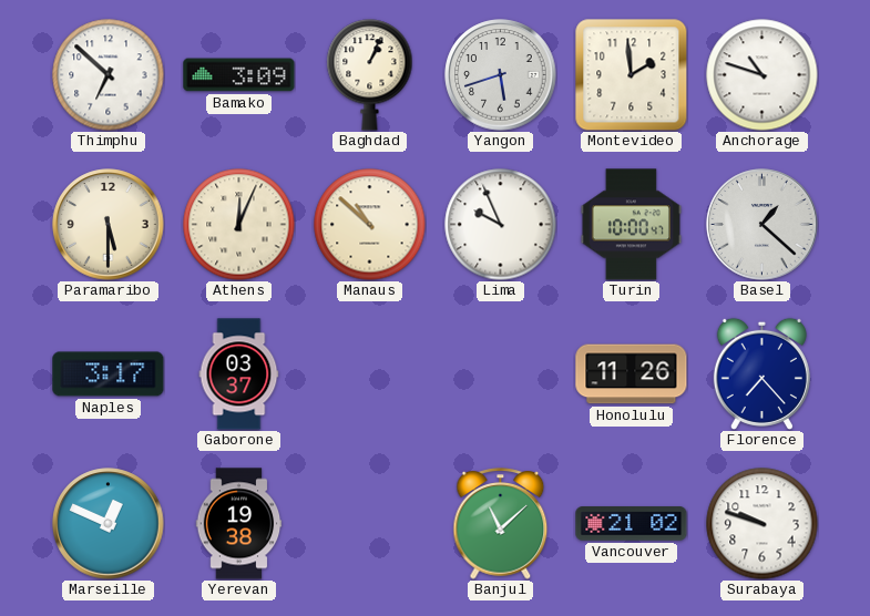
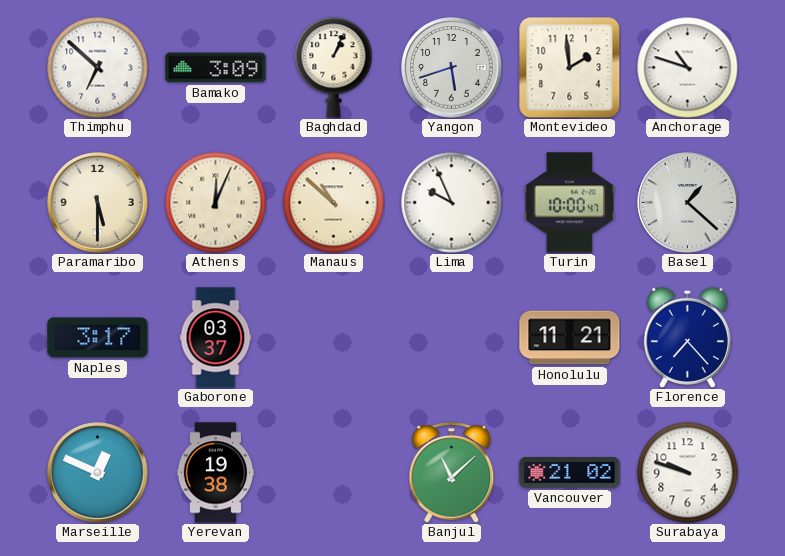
Honolulu: 11:26 -> 11:21 (570, 338)
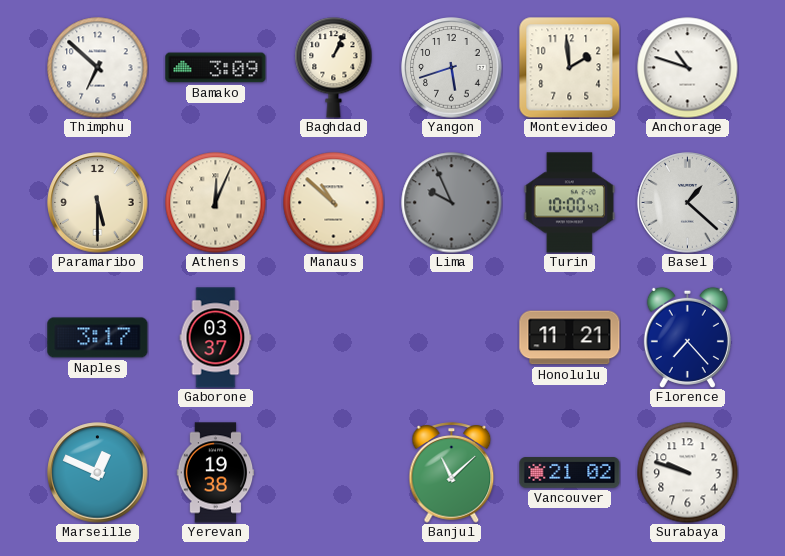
Lima dial: white -> grey (452, 203)
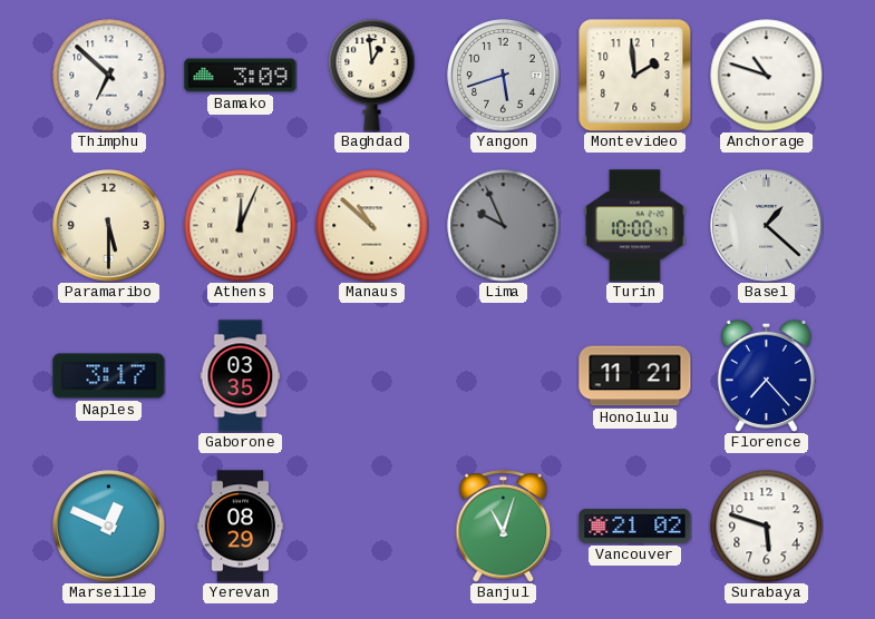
Baghdad: 1:04 -> 12:59 (372, 76)
Gaborone: 03:37 -> 03:35 (241, 376)
Yerevan: 19:38 -> 08:29 (241, 527)
Banjul: 11:08 -> 11:03 (504, 527)
Surabaya: 9:48 -> 5:48 (767, 527)
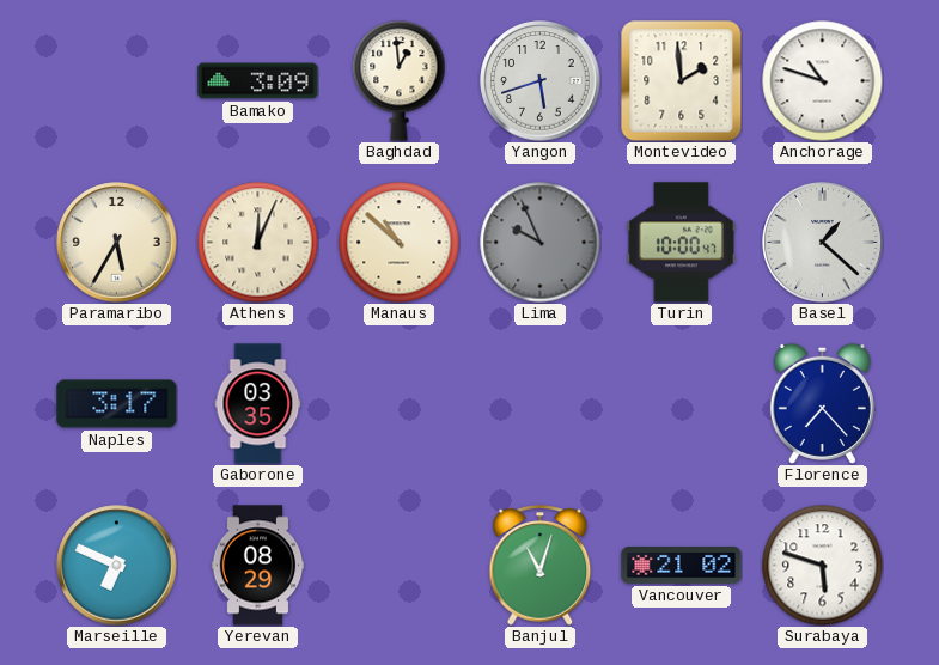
Thimphu: 6:52 -> none (109, 76)
Paramaribo: 5:30 -> 5:35 (117, 243)
Honolulu: 11:21 -> none (635, 376)
Marseille: 12:49 -> 6:49 (117, 566)
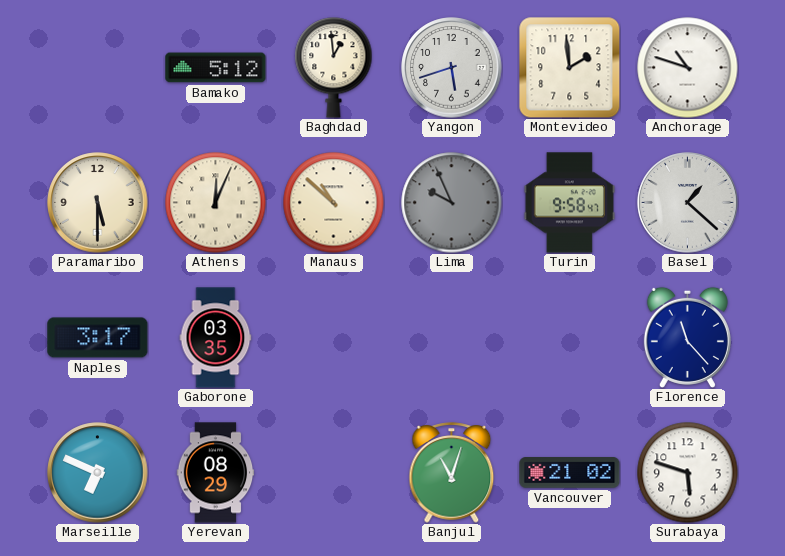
Bamako: 3:09 -> 5:12 (216, 68)
Paramaribo: 5:35 -> 5:30 (98, 203)
Turin: 10:00 -> 9:58 (569, 203)
Florence: 7:23 -> 11:23 (687, 337)
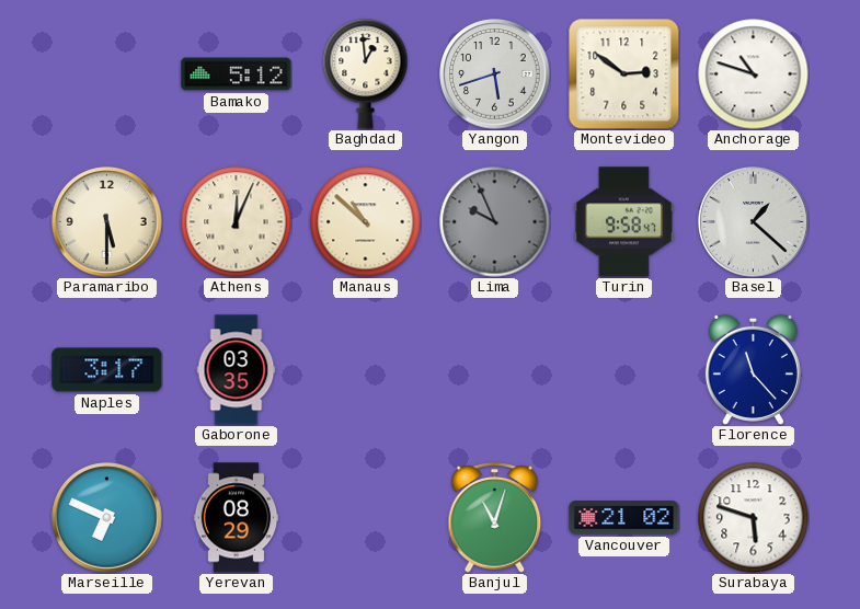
Montevideo: 1:59 -> 2:51 (623, 73)
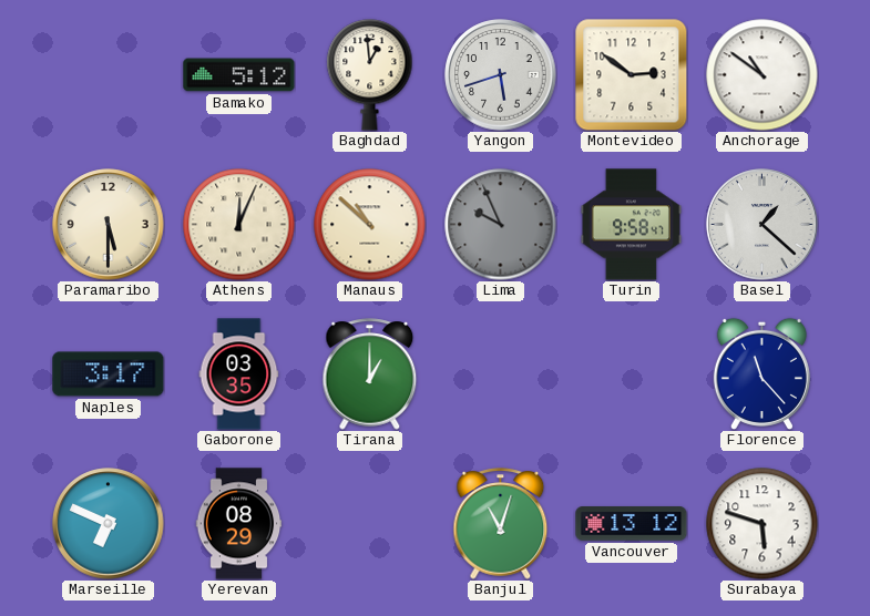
Anchorage: 10:48 -> 10:51 (762, 75)
Tirana: none -> 1:00 (370, 374)
Vancouver: 21:02 -> 13:12 (632, 524)
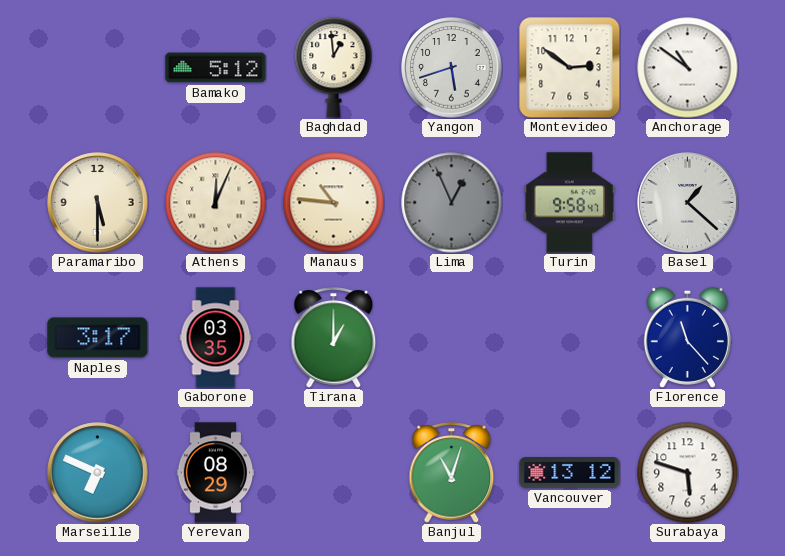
Manaus: 10:52 -> 10:46 (334, 203)
Lima: 9:56 -> 12:56 (452, 203)
